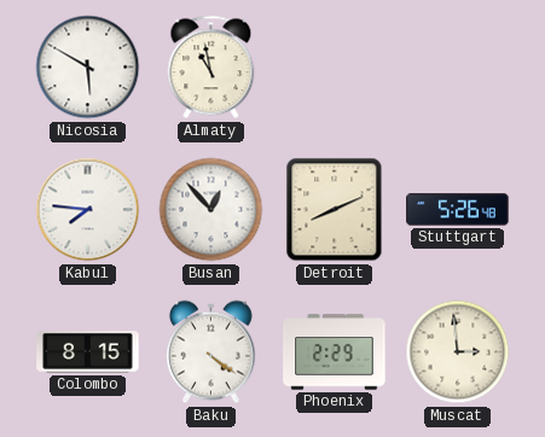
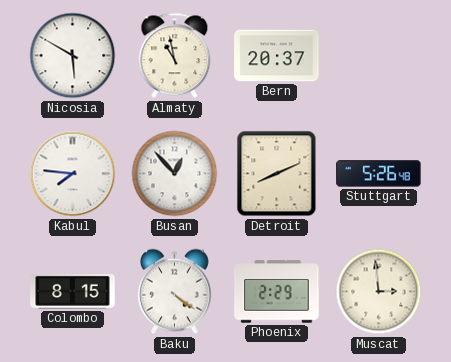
Bern: none -> 20:37 (277, 56)
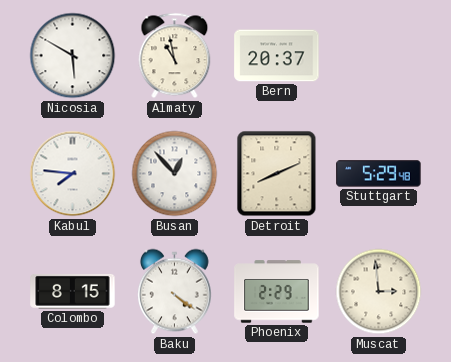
Stuttgart: 5:26 -> 5:29 (379, 174)
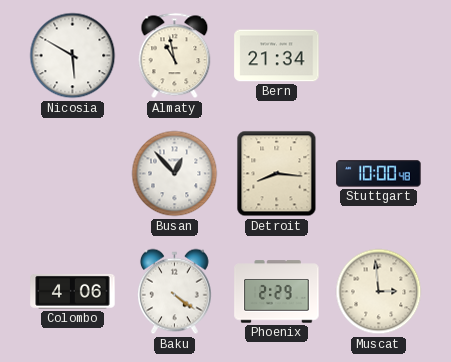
Bern: 20:37 -> 21:34 (277, 56)
Kabul: 7:46 -> none (73, 174)
Detroit: 8:11 -> 8:16 (277, 174)
Stuttgart: 5:29 -> 10:00 (379, 174)
Colombo: 8:15 -> 4:06 (73, 291)
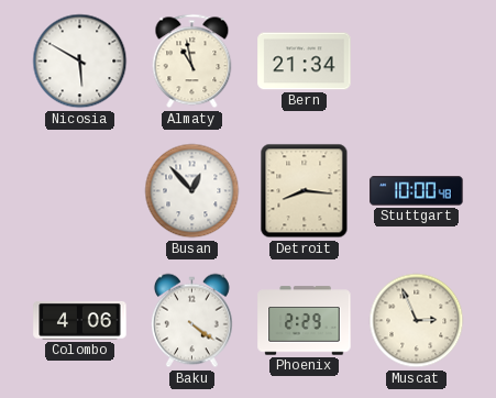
Muscat: 2:59 -> 2:56 (417, 321)
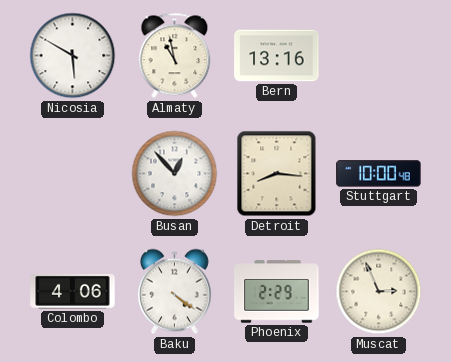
Bern: 21:34 -> 13:16 (277, 56)
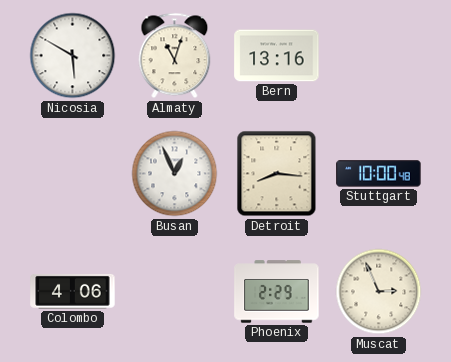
Almaty: 10:58 -> 11:03 (175, 56)
Busan: 12:53 -> 12:56 (175, 174)
Baku: 4:21 -> none (175, 292)
